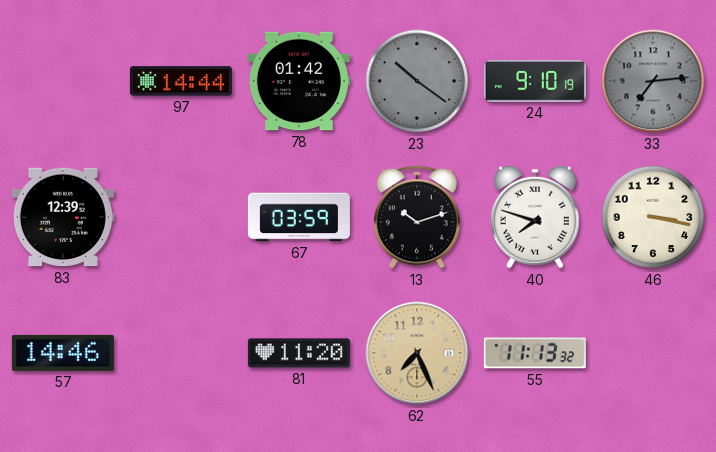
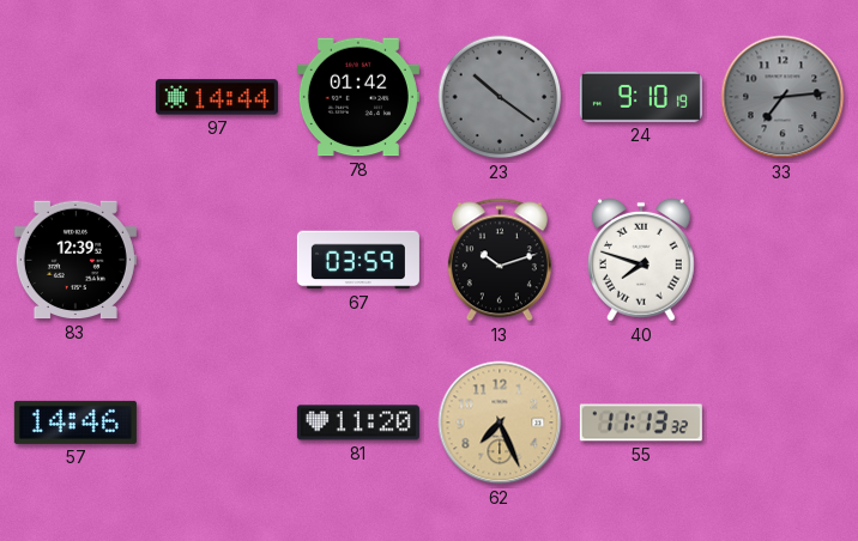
46: 3:17 -> none (653, 217)
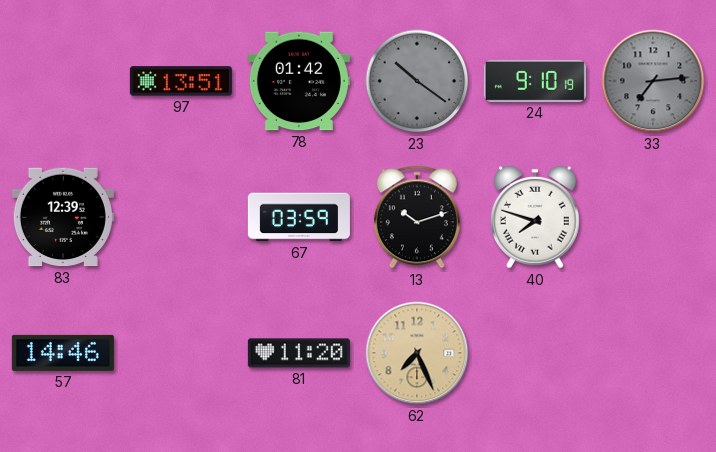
97: 14:44 -> 13:51 (181, 81)
55: 11:13 -> none (641, 423)
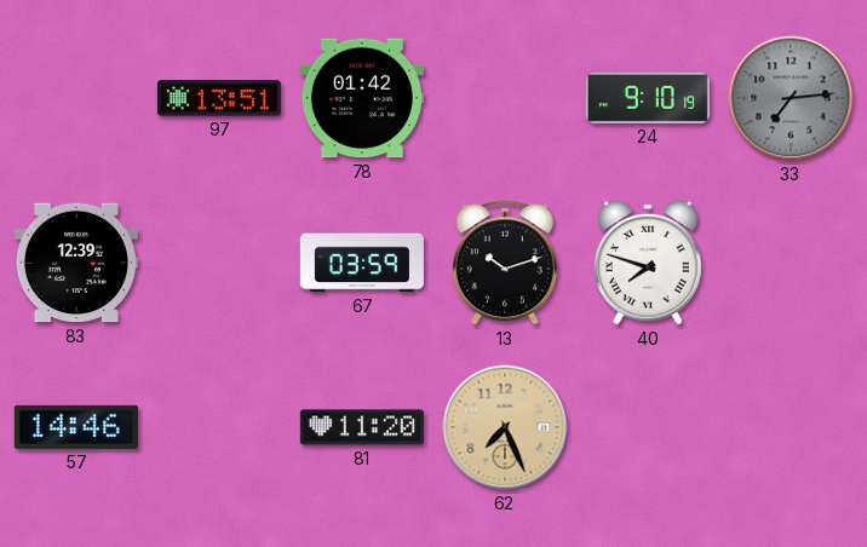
23: 10:21 -> none (417, 81)
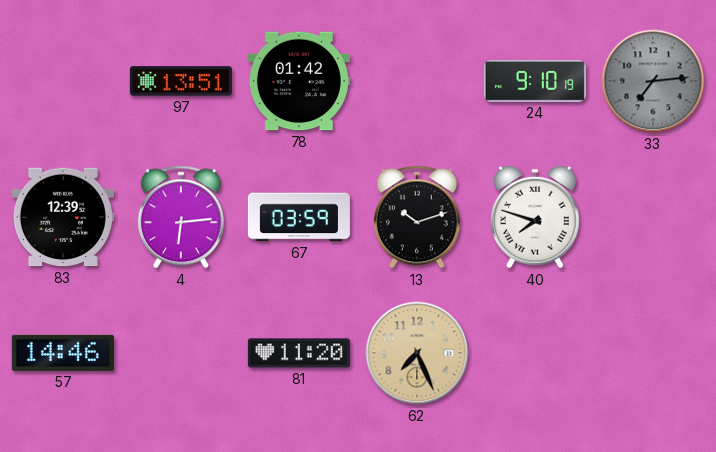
4: none -> 6:14 (181, 217)
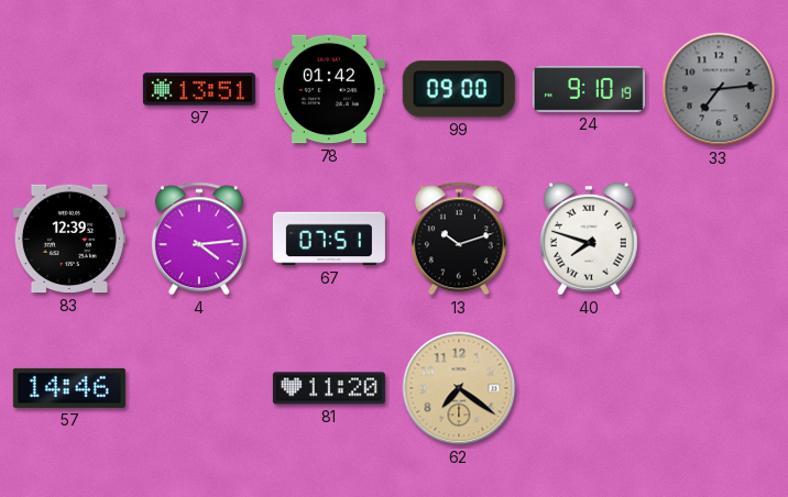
99: none -> 09:00 (459, 89)
4: 6:14 -> 4:14 (199, 239)
67: 03:59 -> 07:51 (329, 239)
62: 7:26 -> 7:21 (459, 388)
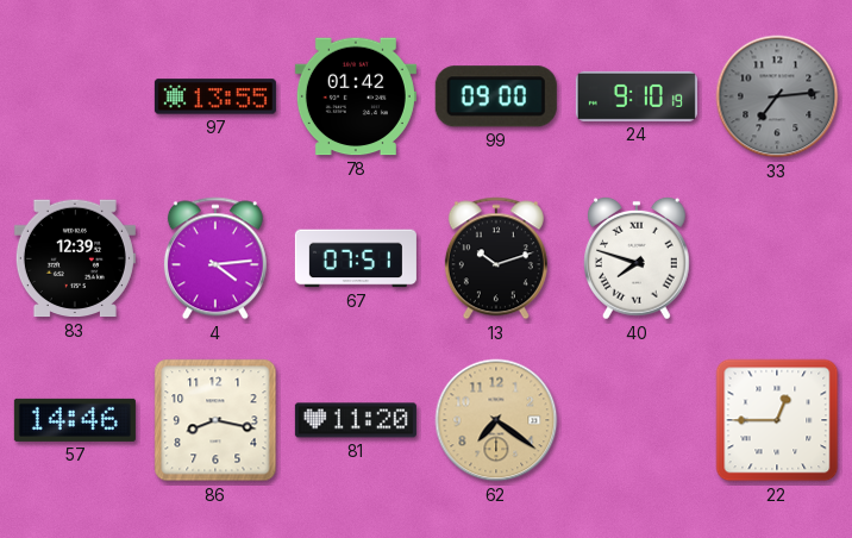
97: 13:51 -> 13:55 (215, 96)
86: none -> 8:17 (215, 420)
22: none -> 12:45 (777, 420)
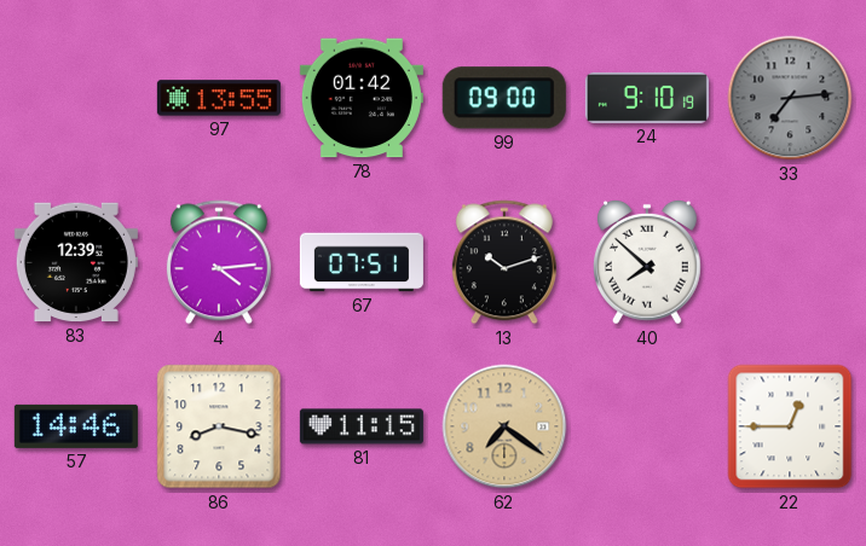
40: 7:48 -> 7:52 (648, 262)
81: 11:20 -> 11:15 (362, 426)
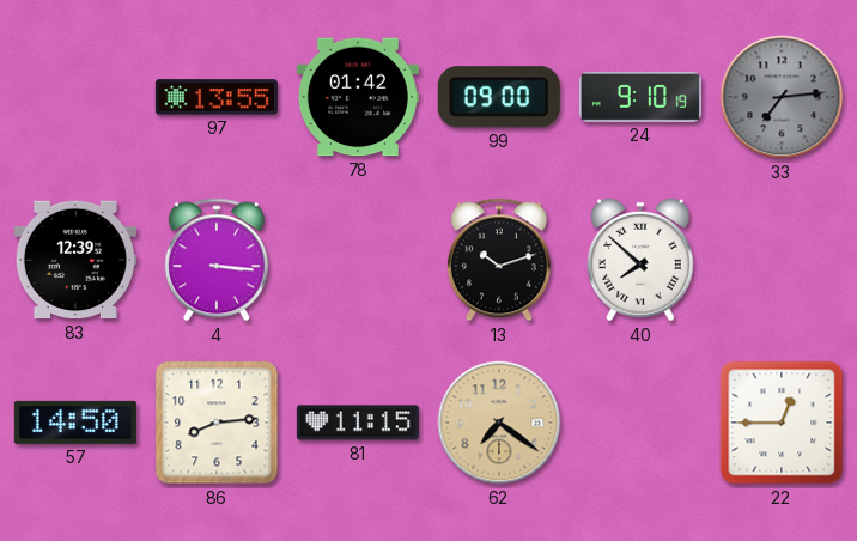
4: 4:14 -> 3:16 (217, 260)
67: 07:51 -> none (362, 262)
57: 14:46 -> 14:50 (75, 423)
86: 8:17 -> 8:14 (217, 423)
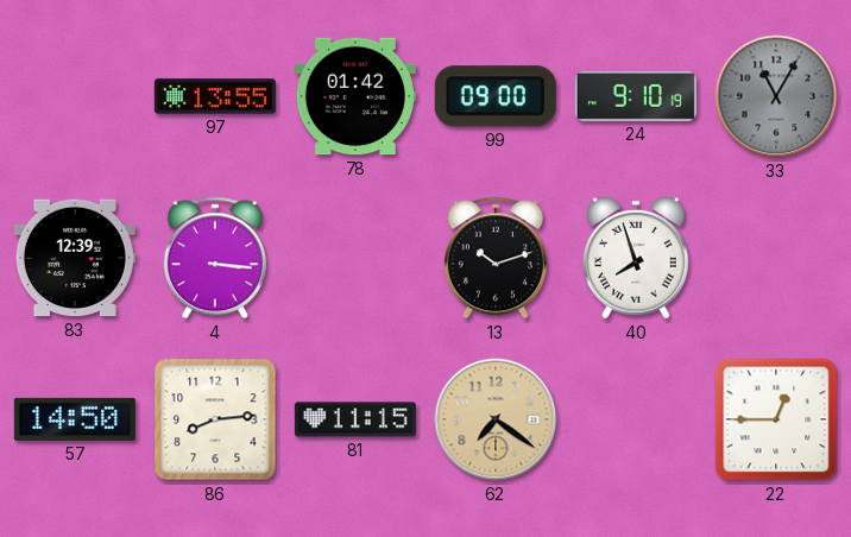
33: 7:14 -> 11:05 (776, 96)
40: 7:52 -> 7:57 (637, 258)
